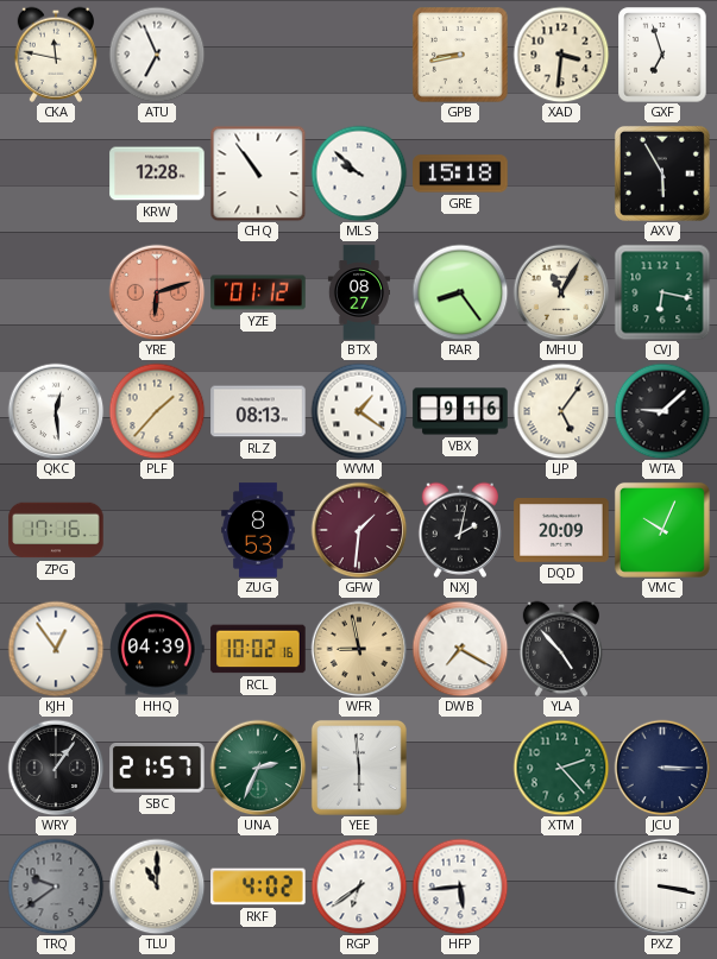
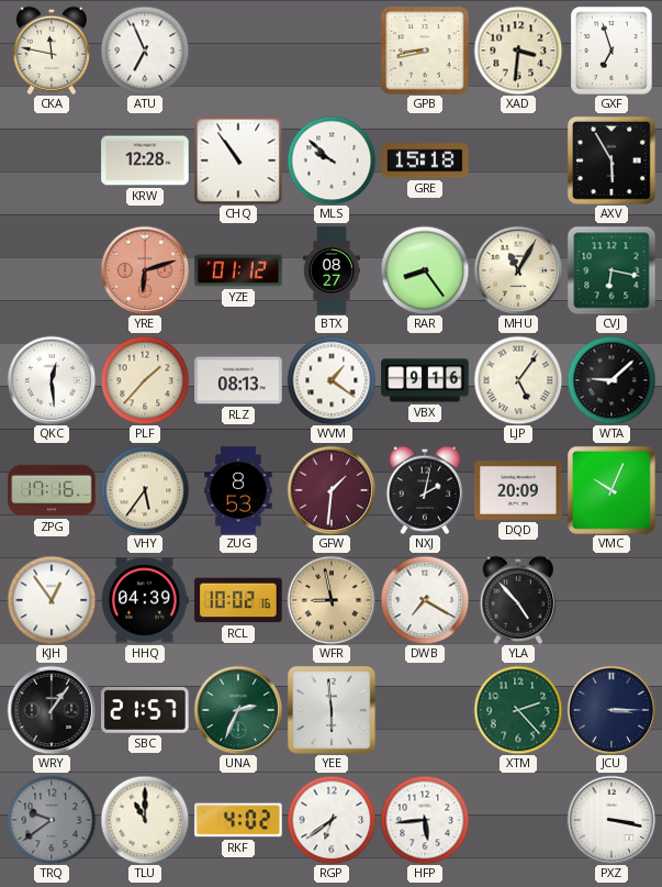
VHY: none -> 5:36 (145, 490)
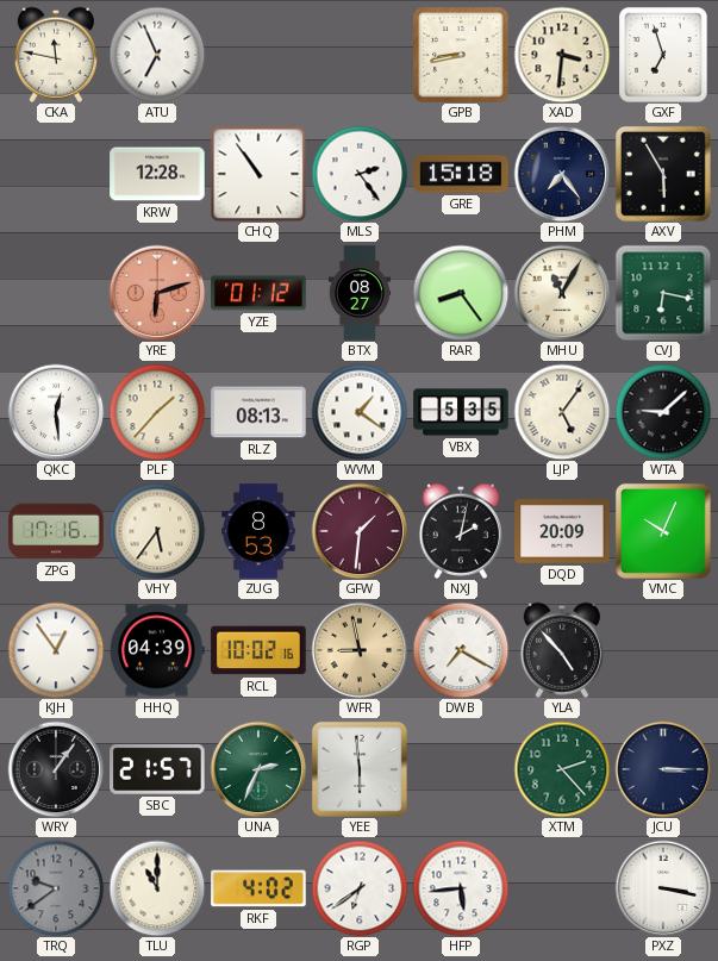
MLS: 9:52 -> 2:24 (360, 174)
PHM: none -> 7:24 (562, 174)
VBX: 9:16 -> 5:35 (461, 412)
